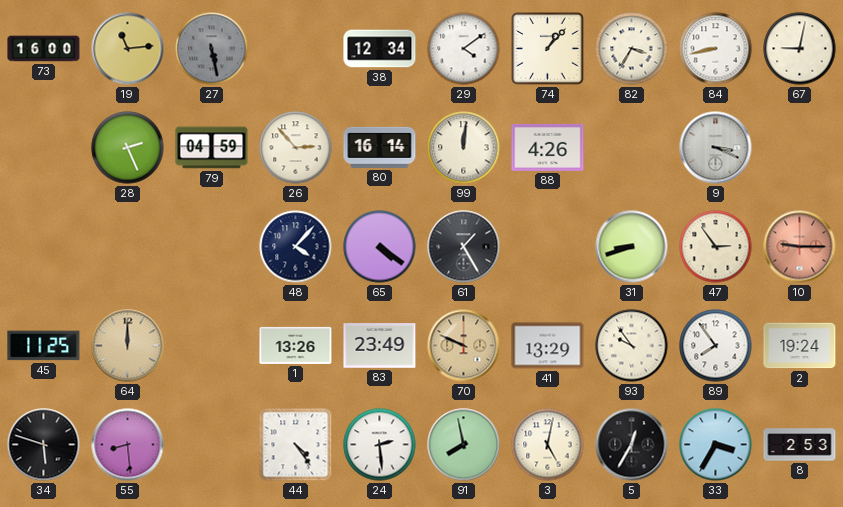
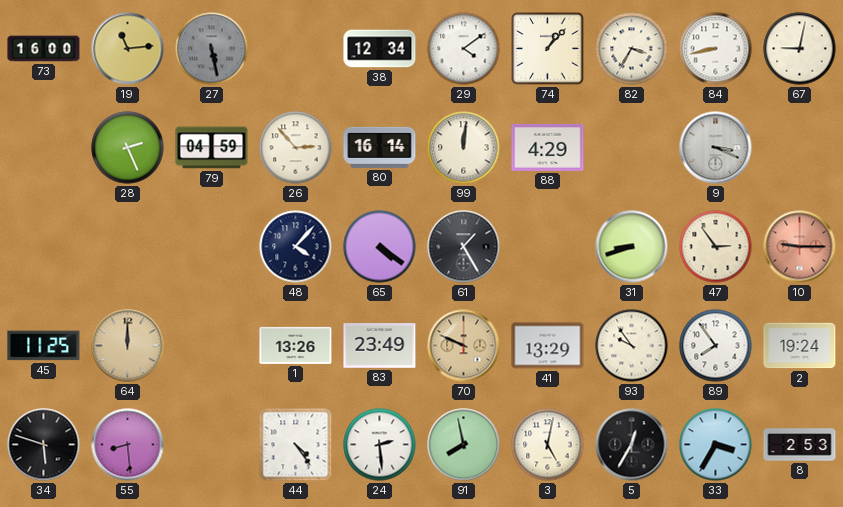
88: 4:26 -> 4:29 (548, 147)
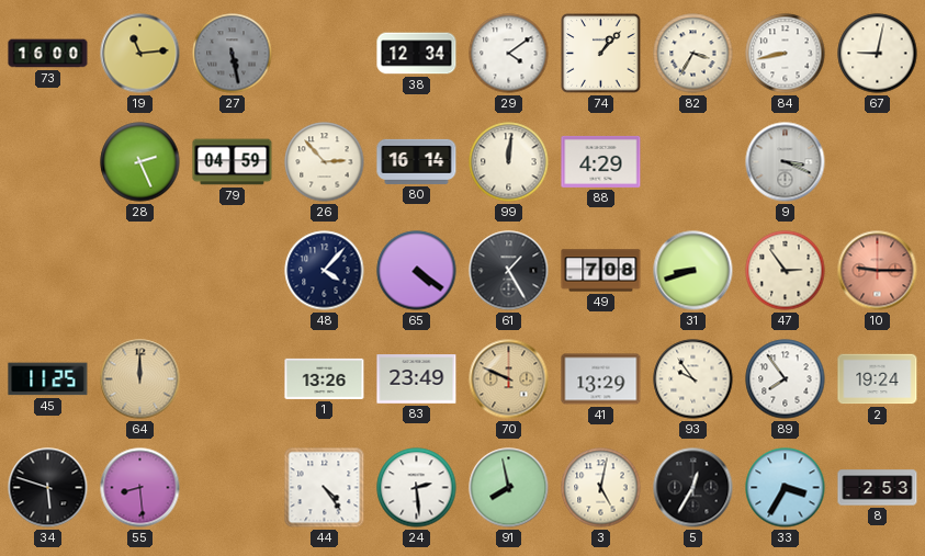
49: none -> 7:08 (601, 271)
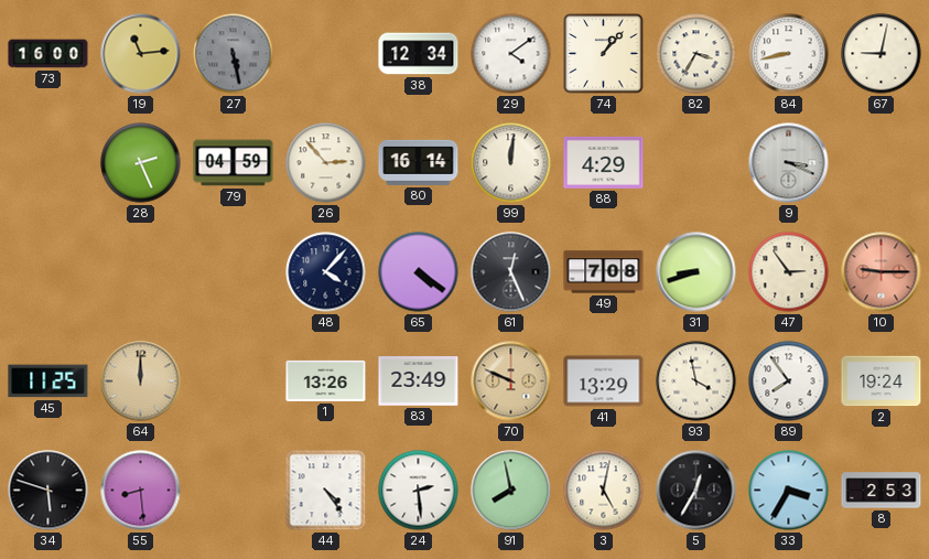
61: 1:25 -> 12:26 (511, 272)
93: 9:54 -> 3:58 (696, 381)
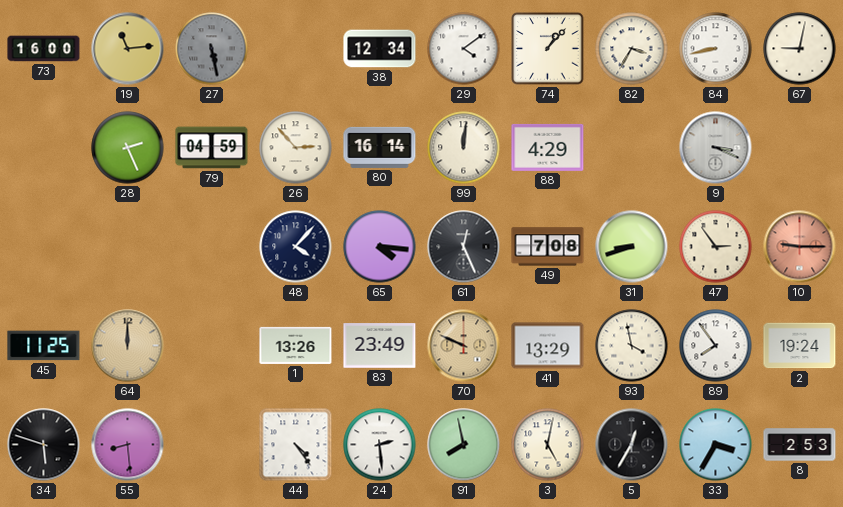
65: 4:21 -> 4:16 (380, 247)
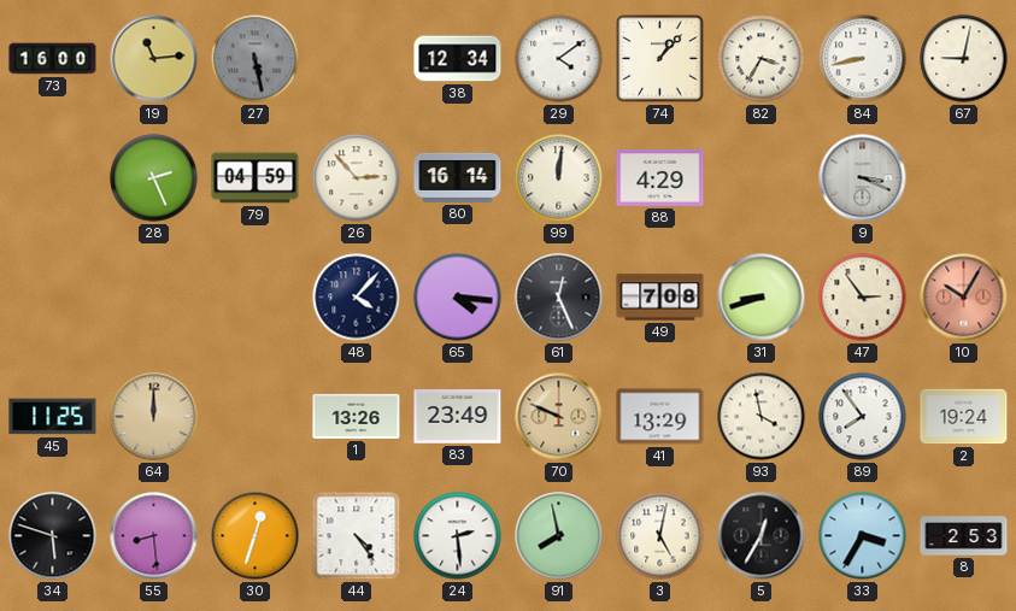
10: 9:15 -> 10:05 (964, 298)
30: none -> 12:33 (256, 536)
